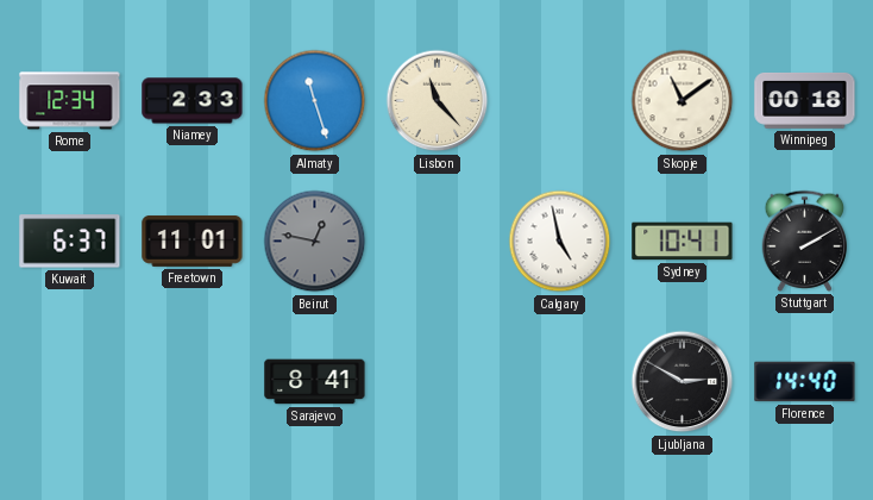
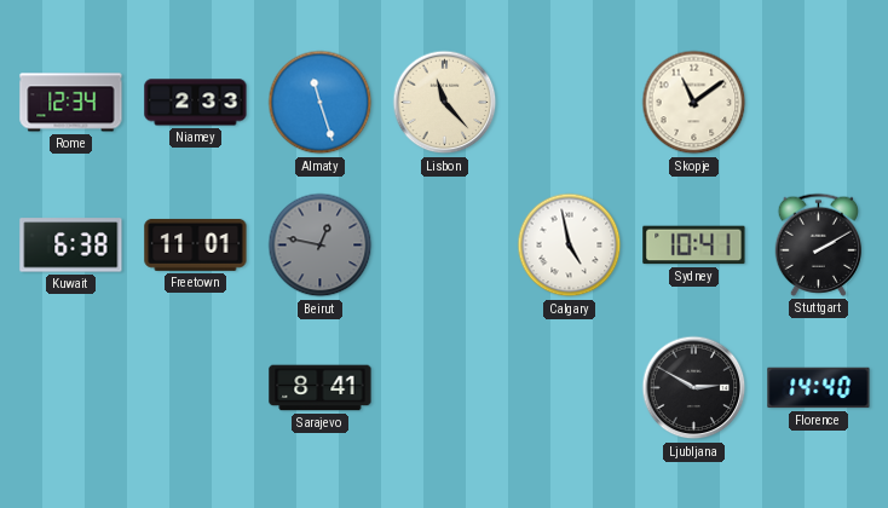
Winnipeg: 00:18 -> none (805, 100)
Kuwait: 6:37 -> 6:38 (71, 246)
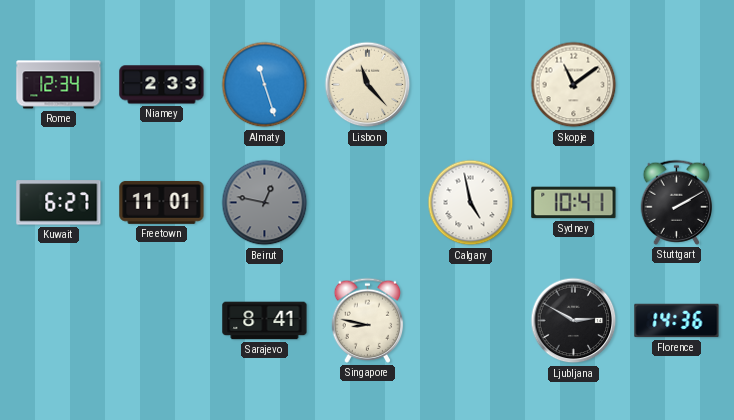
Kuwait: 6:38 -> 6:27 (59, 203)
Singapore: none -> 8:47 (368, 320)
Florence: 14:40 -> 14:36 (677, 321)
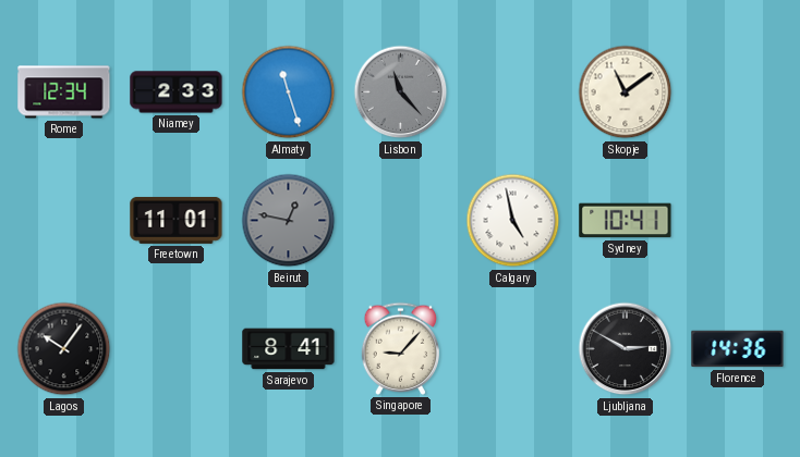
Lisbon dial: cream -> grey (401, 92)
Kuwait: 6:27 -> none (59, 203)
Stuttgart: 2:10 -> none (677, 202)
Lagos: none -> 10:06 (64, 349)
Singapore: 8:47 -> 9:07 (401, 348)
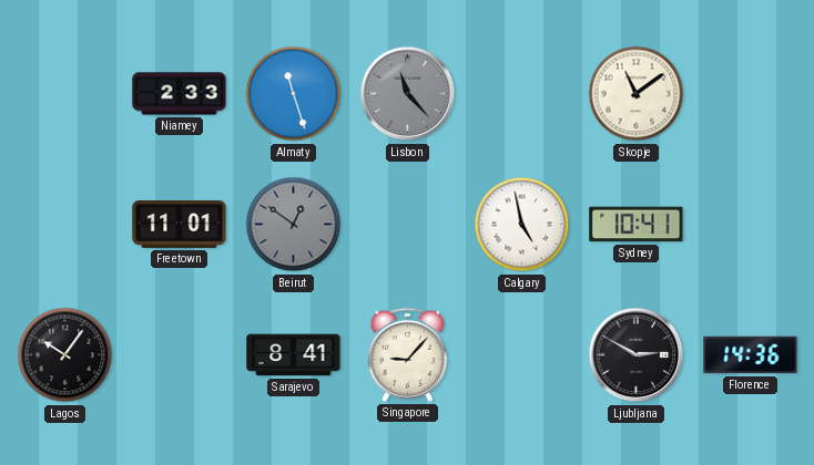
Rome: 12:34 -> none (64, 92)
Beirut: 12:47 -> 12:51 (294, 225)
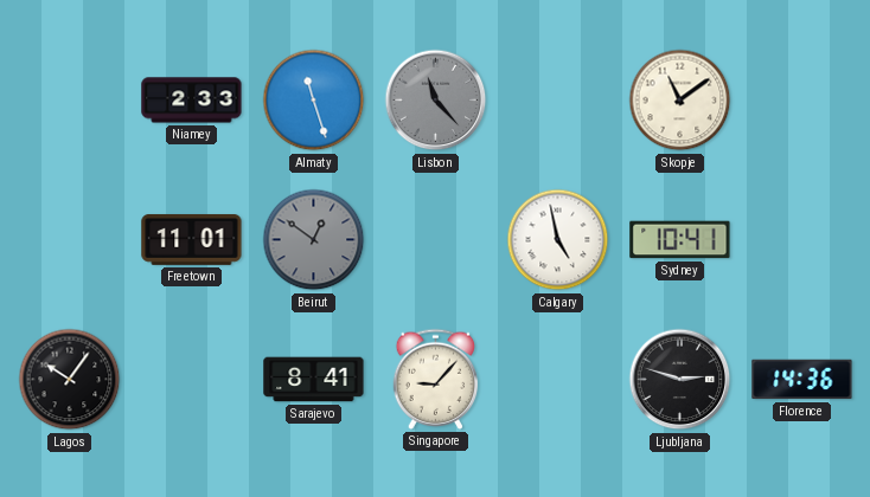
Ljubljana: 2:50 -> 2:48 (680, 380)
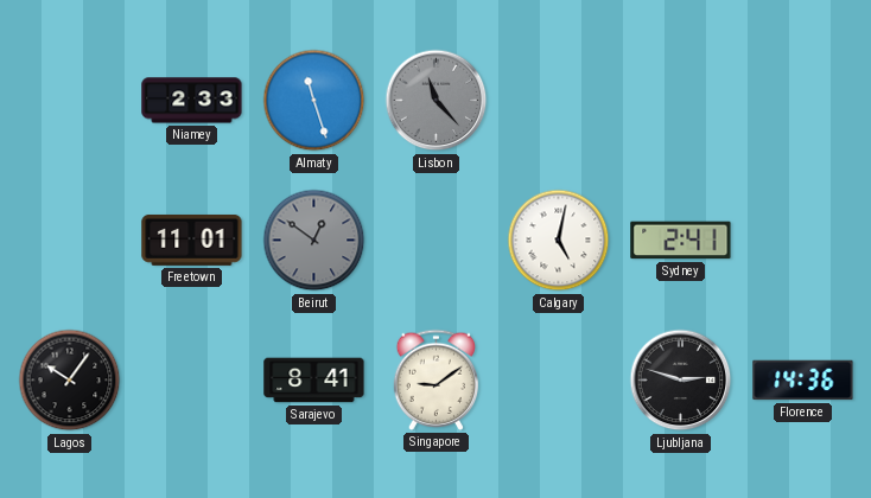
Skopje: 11:09 -> none (680, 101)
Calgary: 4:58 -> 5:02 (559, 241)
Sydney: 10:41 -> 2:41 (681, 241)
Singapore: 9:07 -> 9:09 (437, 379)
